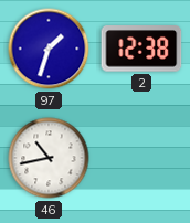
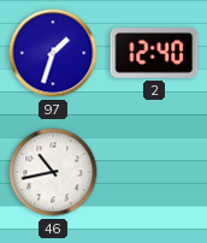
2: 12:38 -> 12:40 (154, 53)
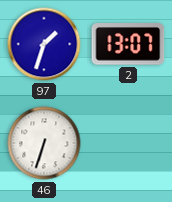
2: 12:40 -> 13:07 (128, 44)
46: 10:43 -> 6:33 (44, 143)
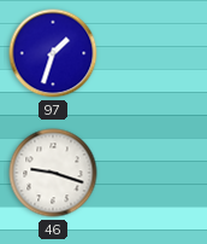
2: 13:07 -> none (128, 44)
46: 6:33 -> 9:18 (53, 173)
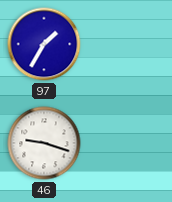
97: 1:33 -> 1:35 (44, 44)
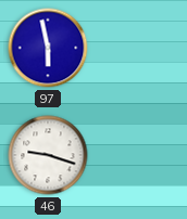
97: 1:35 -> 5:58 (48, 48)
